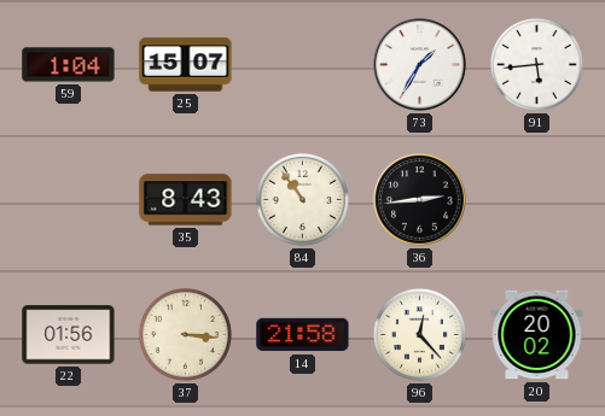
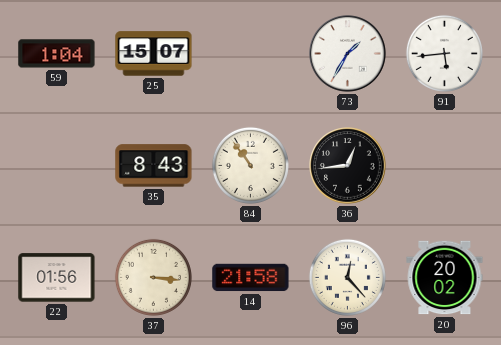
36: 2:44 -> 12:44 (348, 166)
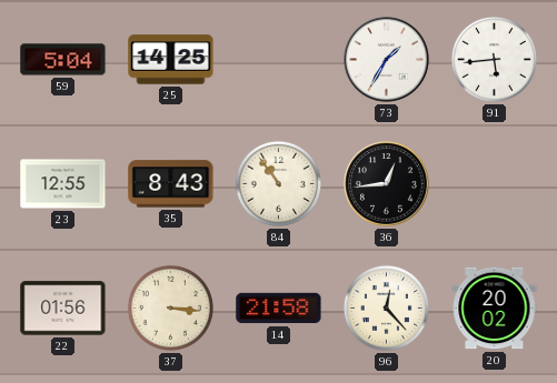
59: 1:04 -> 5:04 (63, 60)
25: 15:07 -> 14:25 (171, 60)
23: none -> 12:55 (63, 184)
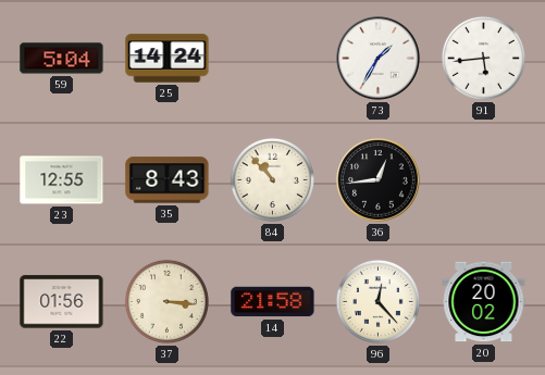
25: 14:25 -> 14:24 (168, 59)
84: 10:54 -> 10:53 (272, 179)
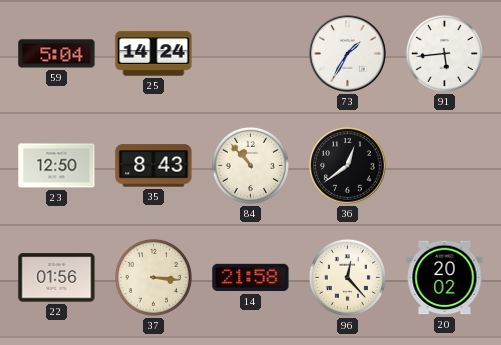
23: 12:55 -> 12:50 (57, 166)
36: 12:44 -> 12:39 (348, 166)
